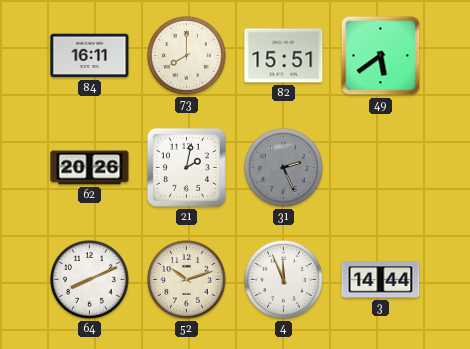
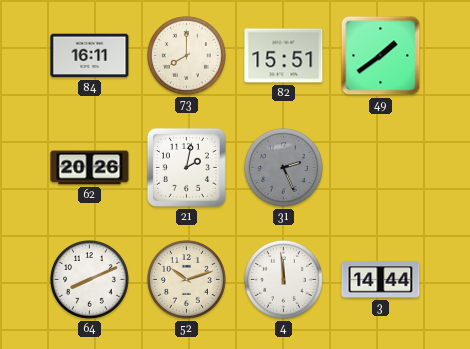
49: 5:39 -> 1:39 (381, 56)
4: 11:56 -> 11:59 (283, 279)
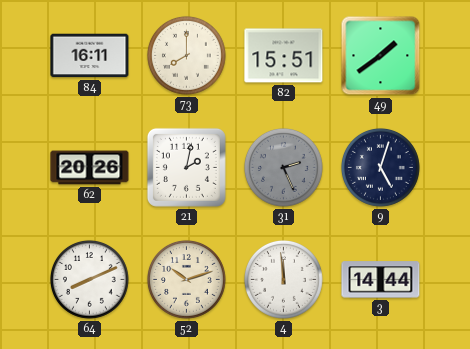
9: none -> 5:03 (380, 167)
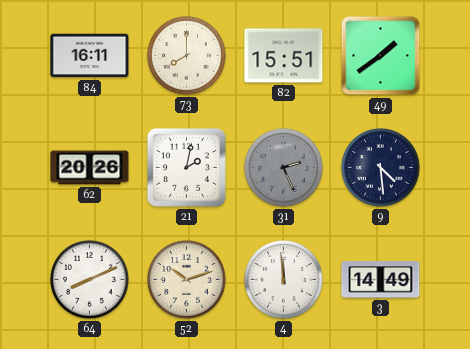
9: 5:03 -> 4:29 (380, 167)
3: 14:44 -> 14:49 (381, 280)
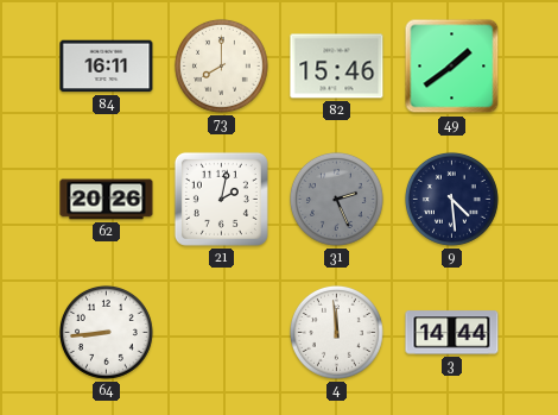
82: 15:51 -> 15:46 (337, 67)
64: 8:11 -> 8:44 (106, 332)
52: 10:12 -> none (186, 279)
3: 14:49 -> 14:44 (452, 333)
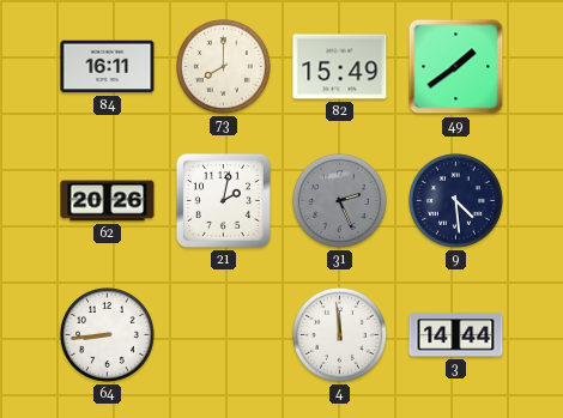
82: 15:46 -> 15:49 (340, 67)
